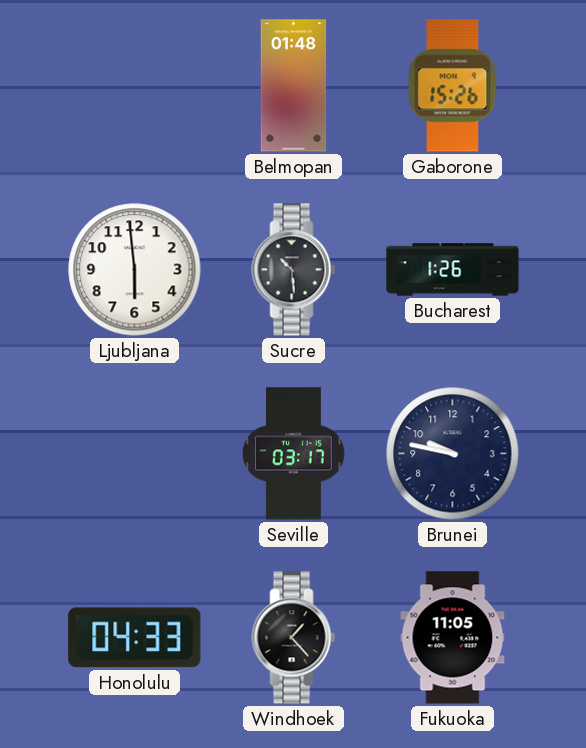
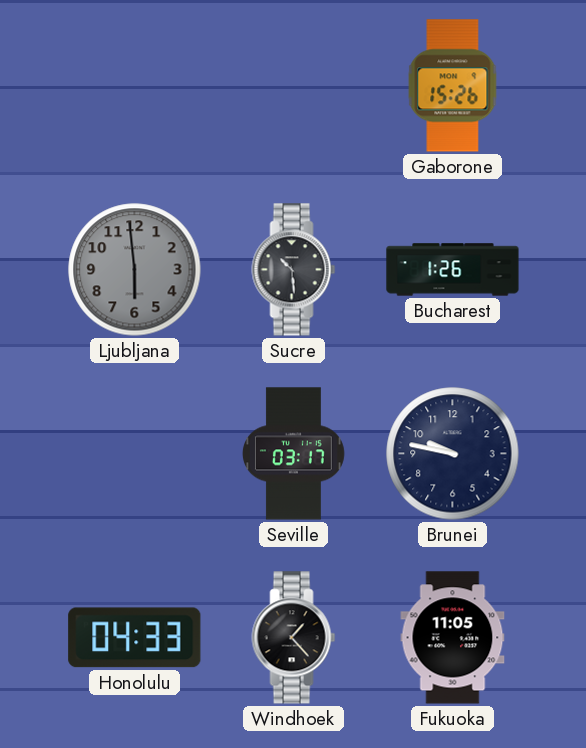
Belmopan: 01:48 -> none (294, 86)
Ljubljana dial: white -> grey (135, 270)
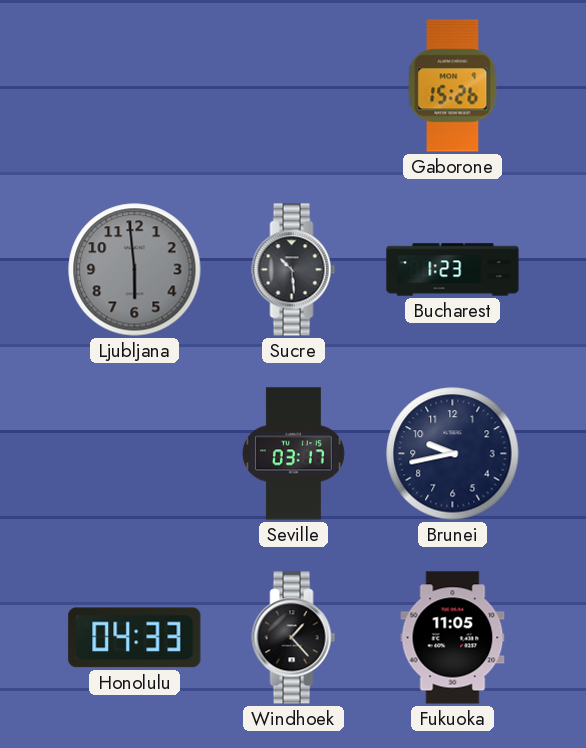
Bucharest: 1:26 -> 1:23 (453, 270)
Brunei: 9:47 -> 9:43 (453, 454)
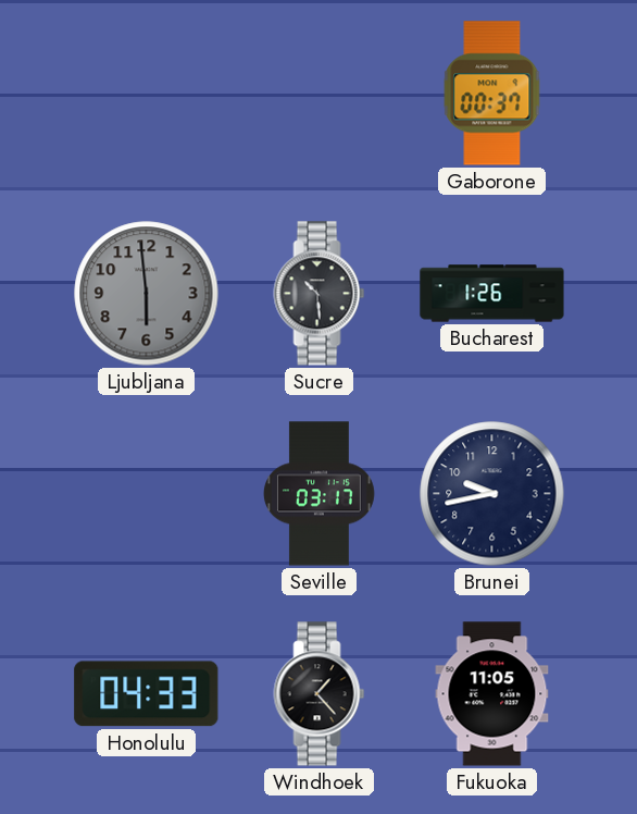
Gaborone: 15:26 -> 00:37 (492, 94)
Bucharest: 1:23 -> 1:26 (492, 294)
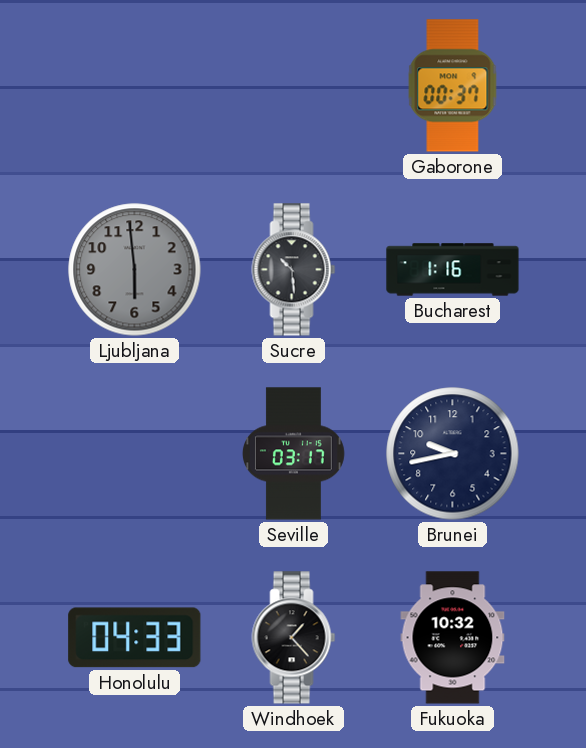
Bucharest: 1:26 -> 1:16 (453, 270)
Fukuoka: 11:05 -> 10:32 (453, 638)
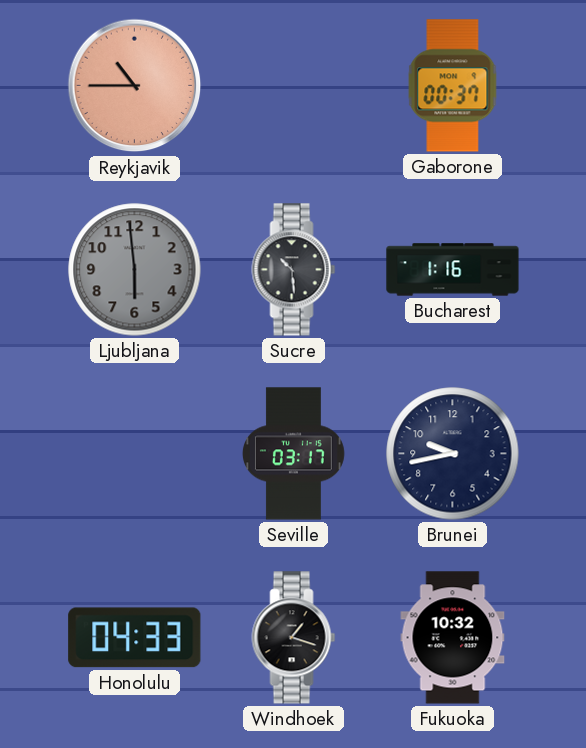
Reykjavik: none -> 10:45 (135, 86)
Windhoek: 1:23 -> 1:18 (294, 638)
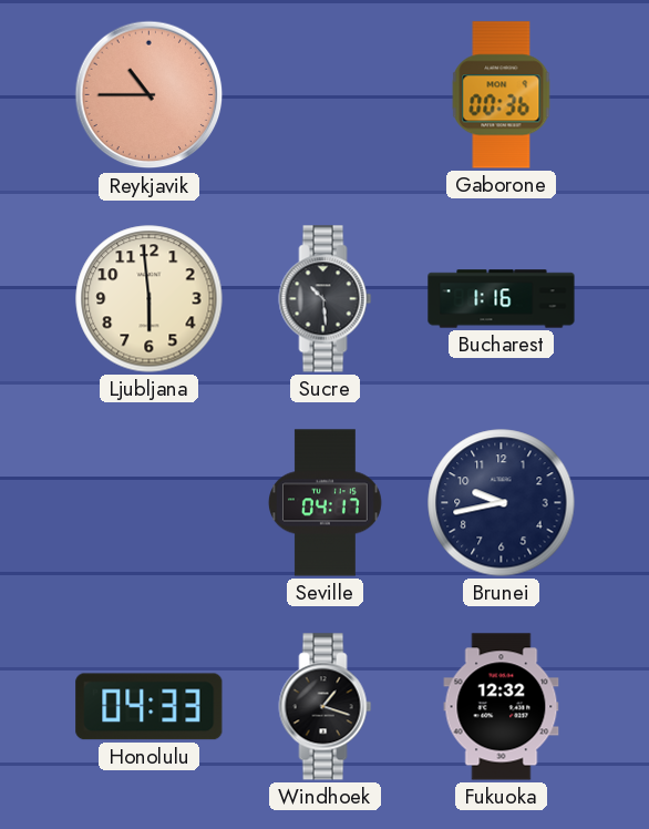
Gaborone: 00:37 -> 00:36 (502, 95)
Ljubljana dial: grey -> cream (150, 299)
Seville: 03:17 -> 04:17 (324, 503)
Fukuoka: 10:32 -> 12:32 (502, 707)
